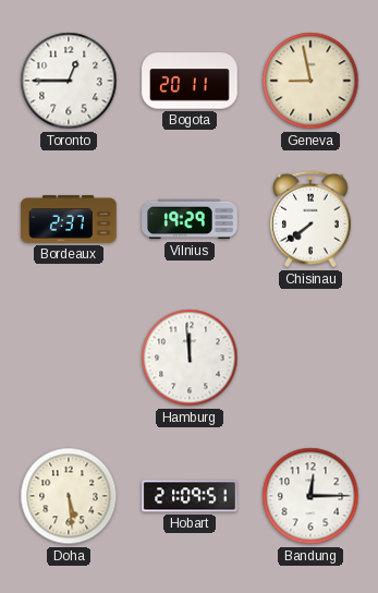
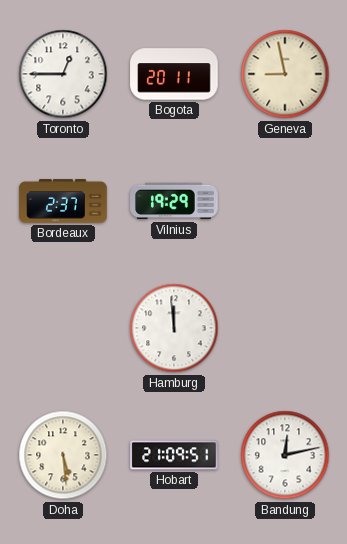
Chisinau: 7:39 -> none (310, 219)
Bandung: 12:15 -> 12:13 (285, 455)
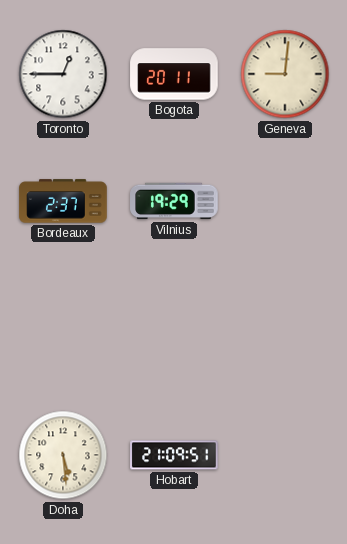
Geneva: 8:58 -> 9:01 (285, 74)
Hamburg: 11:59 -> none (174, 328)
Bandung: 12:13 -> none (285, 455)
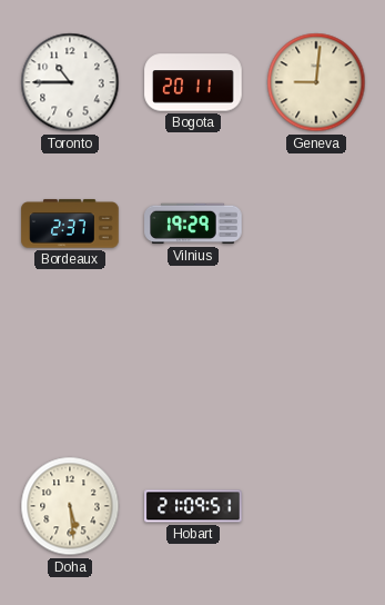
Toronto: 12:45 -> 10:45 (70, 82)
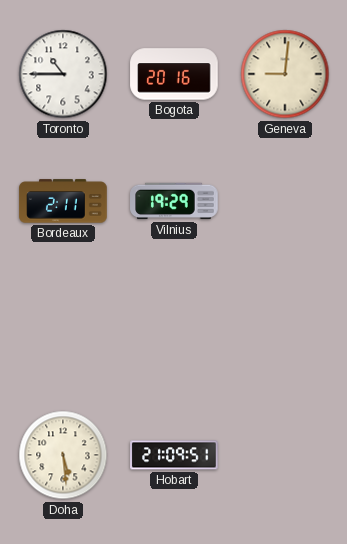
Bogota: 20:11 -> 20:16 (174, 74)
Bordeaux: 2:37 -> 2:11 (63, 201)
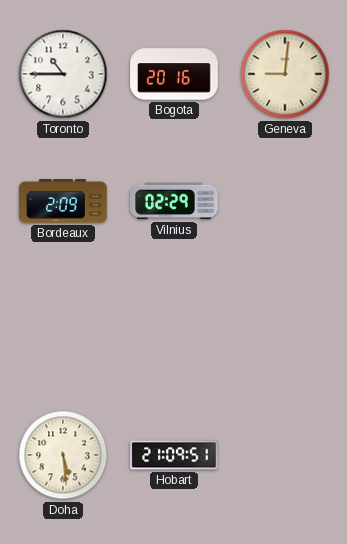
Bordeaux: 2:11 -> 2:09 (63, 201)
Vilnius: 19:29 -> 02:29 (174, 201)
